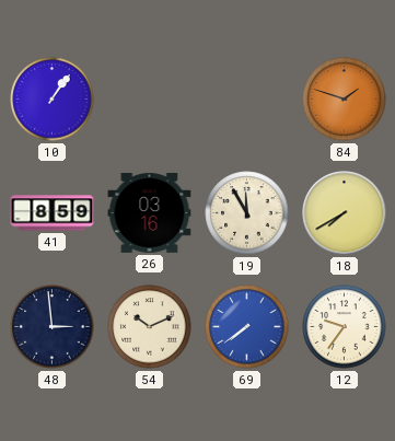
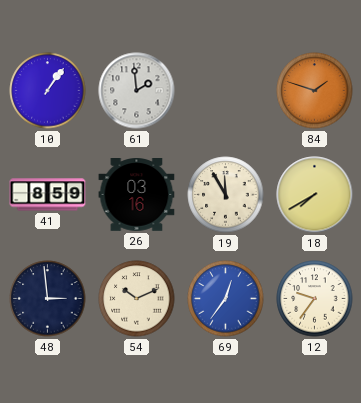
61: none -> 1:59 (137, 91)
69: 7:39 -> 12:36 (226, 299)
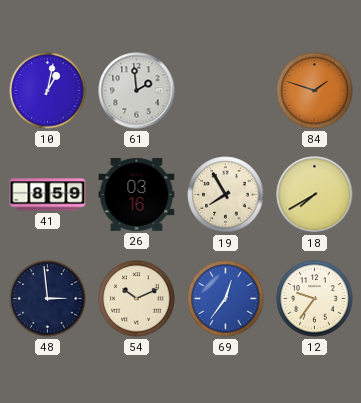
10: 1:06 -> 1:02 (48, 91)
19: 11:55 -> 7:55 (226, 195)
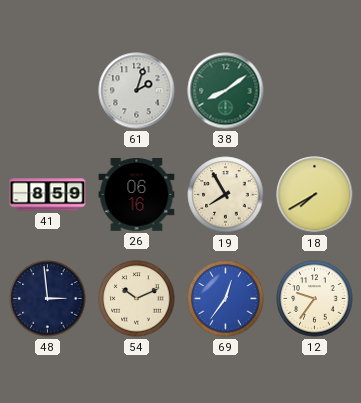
10: 1:02 -> none (48, 91)
61: 1:59 -> 2:03 (137, 91)
38: none -> 8:09 (226, 91)
84: 1:48 -> none (315, 91)
26: 03:16 -> 06:16 (137, 195)
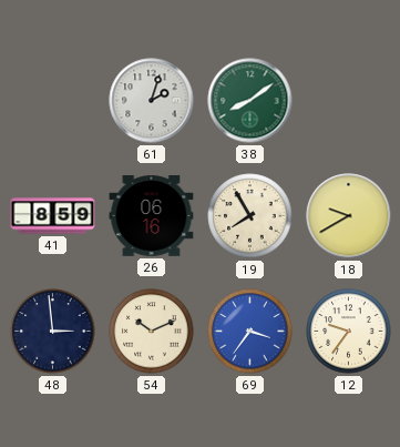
18: 7:40 -> 9:40 (349, 216)
69: 12:36 -> 3:36 (250, 332)
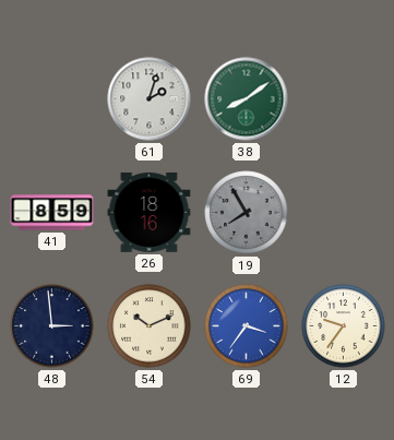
26: 06:16 -> 18:16 (150, 213)
19 dial: cream -> grey (247, 213)
18: 9:40 -> none (349, 216)
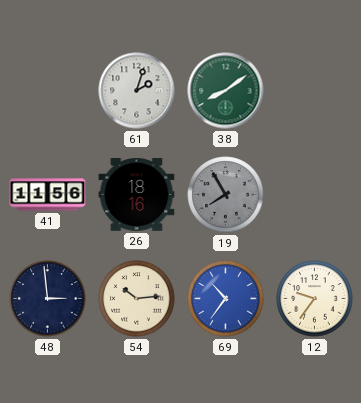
41: 8:59 -> 11:56 (48, 195)
54: 10:11 -> 10:14 (137, 299)
69: 3:36 -> 10:36 (226, 299)
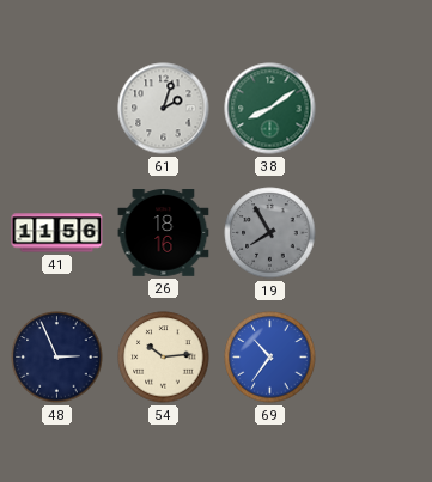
48: 2:59 -> 2:56 (57, 358)
12: 9:36 -> none (315, 299)
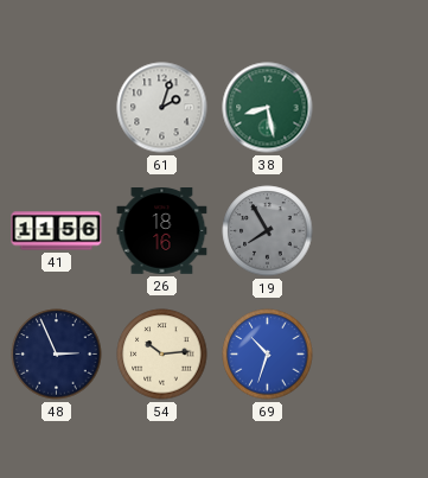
38: 8:09 -> 8:28 (268, 108)
69: 10:36 -> 10:33 (268, 355)
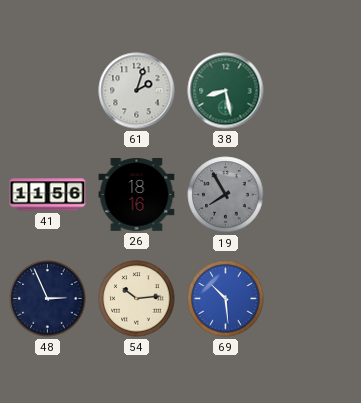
69: 10:33 -> 10:29 (226, 299)
